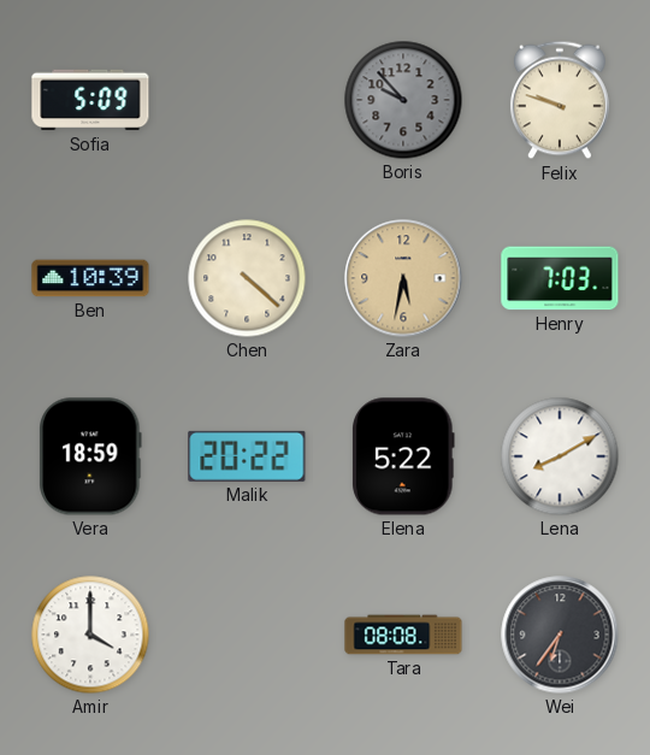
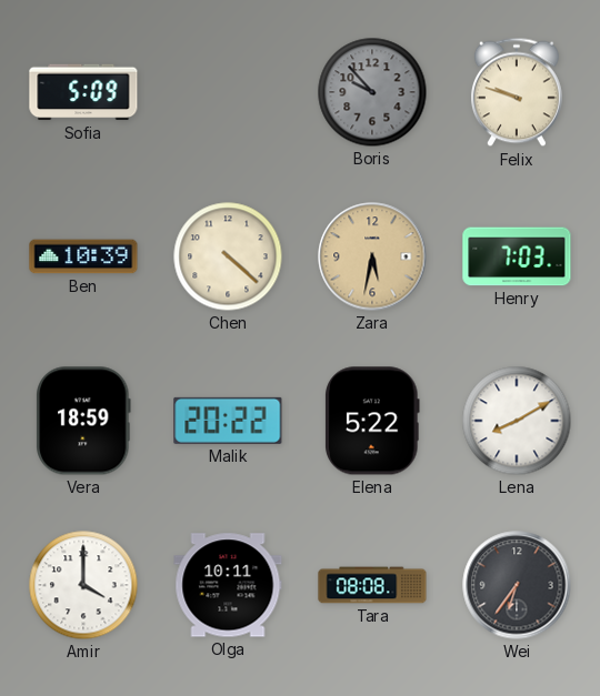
Olga: none -> 10:11 (228, 585)
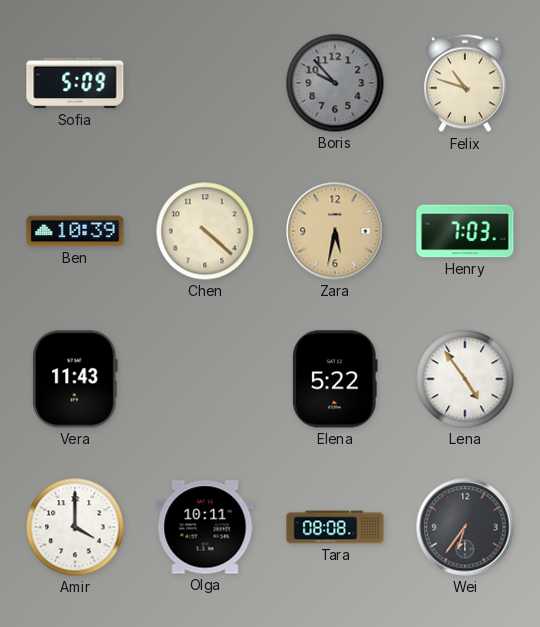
Felix: 9:48 -> 10:48 (465, 83)
Vera: 18:59 -> 11:43 (75, 379)
Malik: 20:22 -> none (228, 421)
Lena: 8:10 -> 4:54 (465, 379)
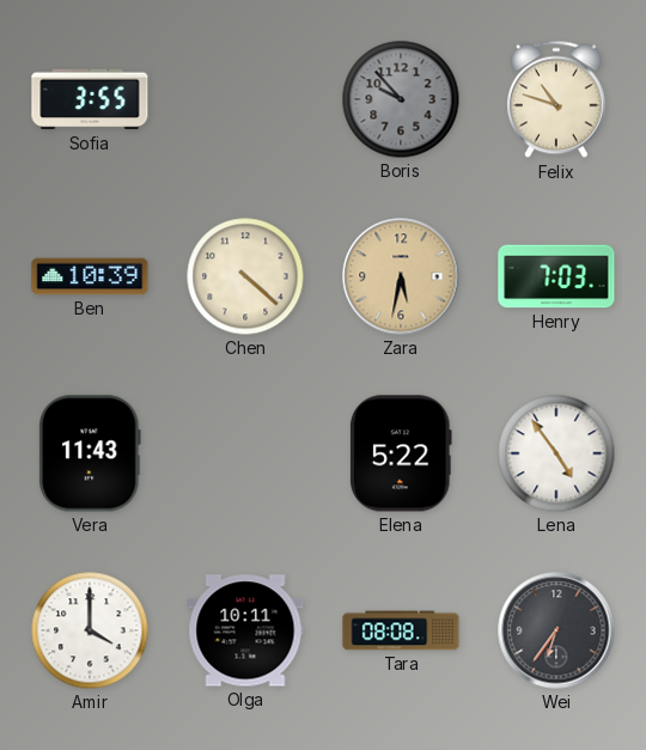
Sofia: 5:09 -> 3:55 (90, 99)
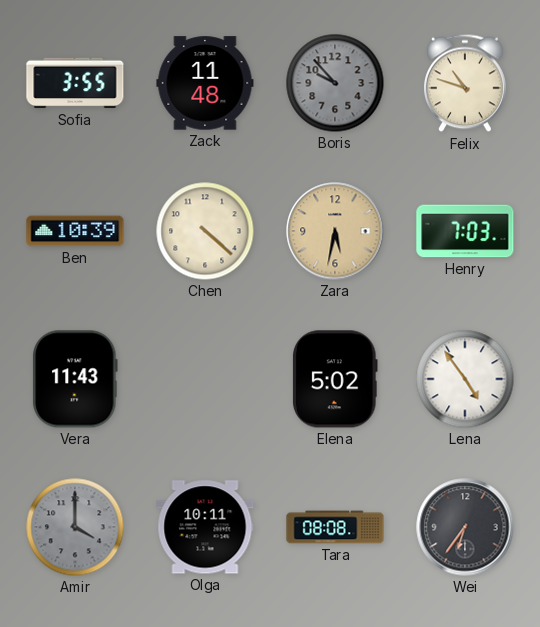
Zack: none -> 11:48 (205, 83)
Elena: 5:22 -> 5:02 (336, 379)
Amir dial: white -> grey (75, 527)
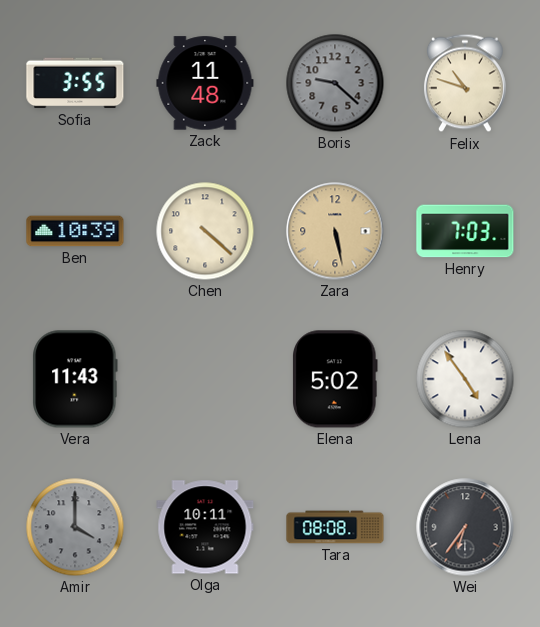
Boris: 9:53 -> 9:22 (335, 83)
Zara: 5:32 -> 5:28 (335, 231)
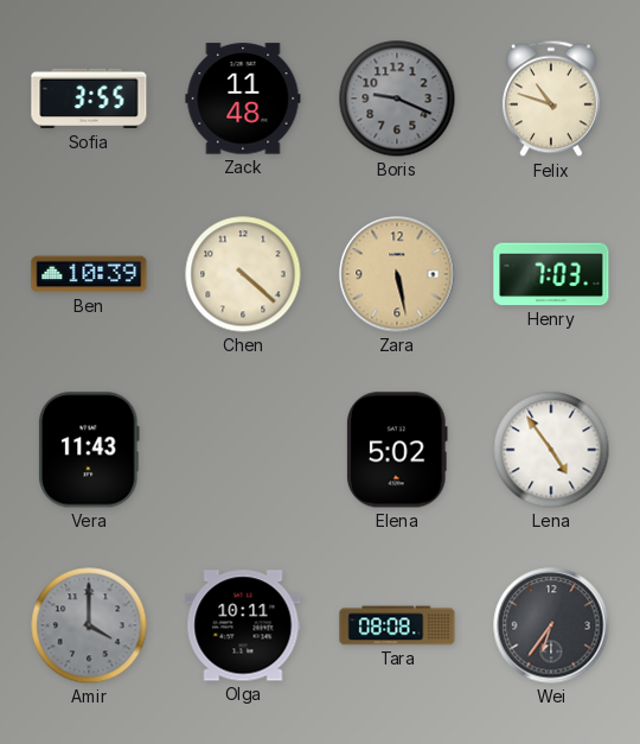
Boris: 9:22 -> 9:19 (397, 98)
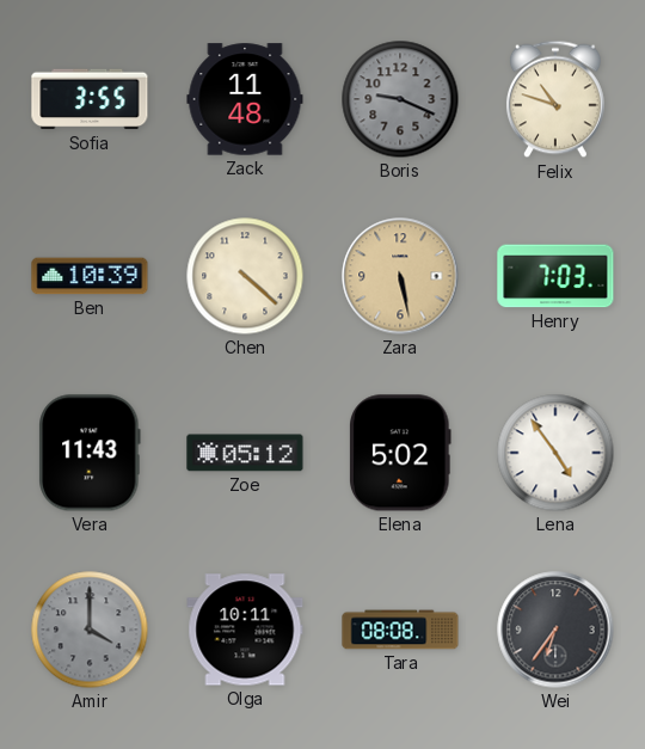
Zoe: none -> 05:12 (245, 453)
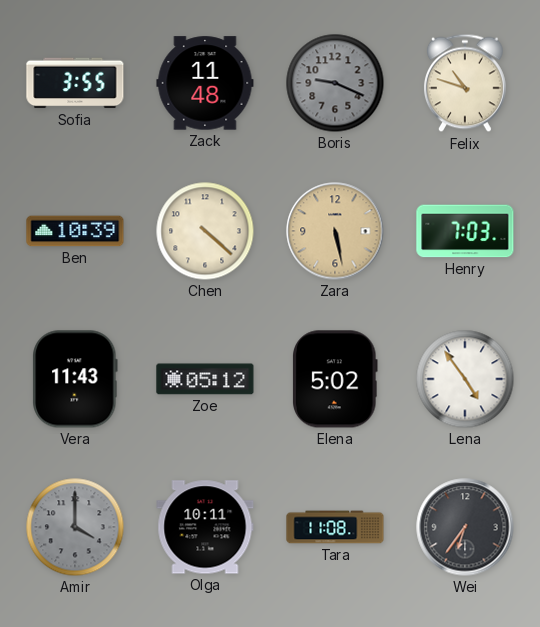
Tara: 08:08 -> 11:08 (335, 527)
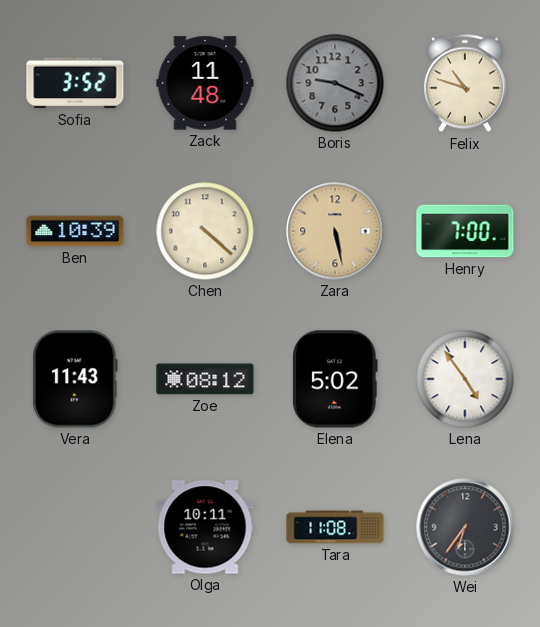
Sofia: 3:55 -> 3:52 (75, 83)
Henry: 7:03 -> 7:00 (465, 231)
Zoe: 05:12 -> 08:12 (205, 379)
Amir: 4:00 -> none (75, 527)
